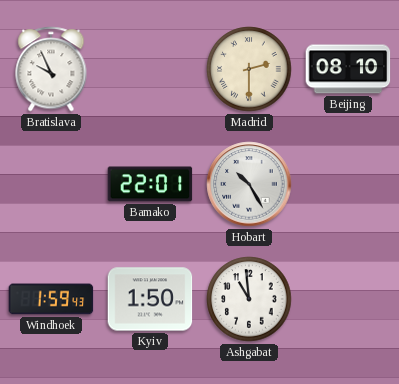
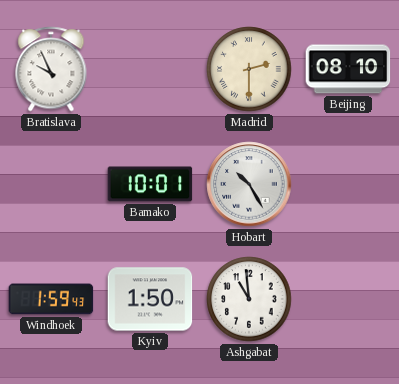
Bamako: 22:01 -> 10:01 (150, 184)
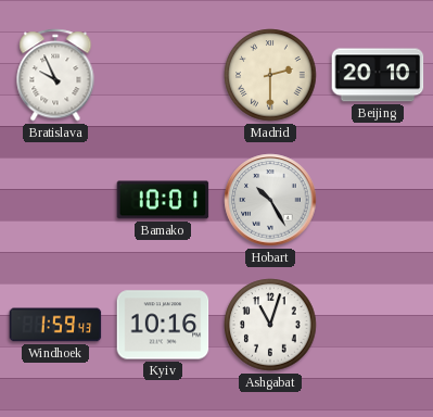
Beijing: 08:10 -> 20:10 (378, 75)
Kyiv: 1:50 -> 10:16 (163, 325)
Ashgabat: 10:59 -> 11:03 (270, 325)
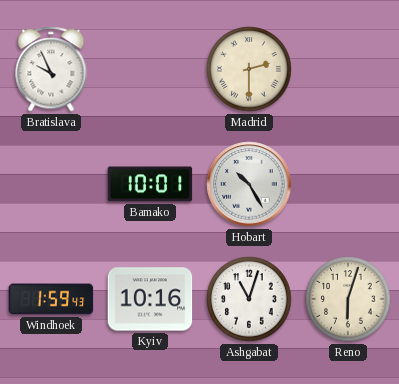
Beijing: 20:10 -> none (378, 75)
Reno: none -> 6:03 (348, 299)
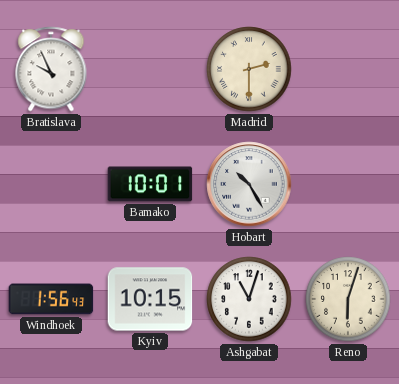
Windhoek: 1:59 -> 1:56 (51, 299)
Kyiv: 10:16 -> 10:15 (150, 299)
